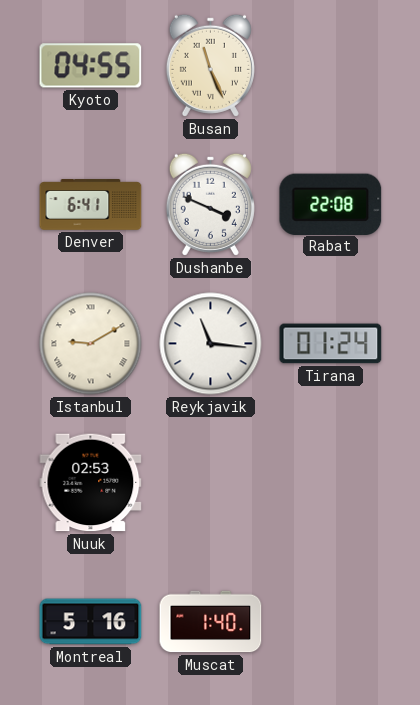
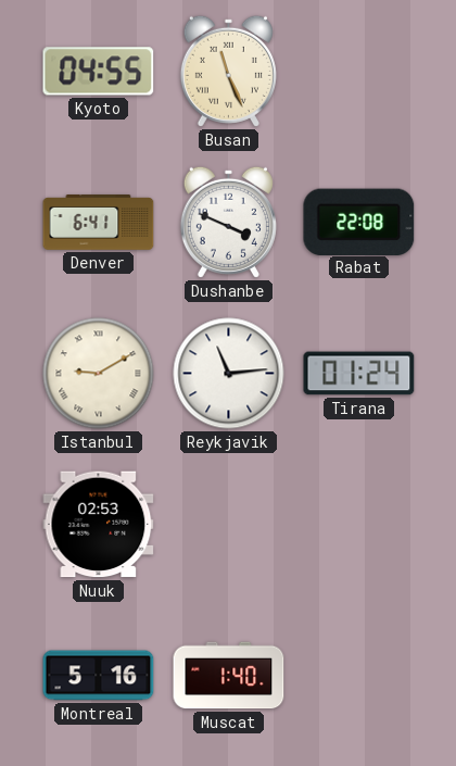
Reykjavik: 11:16 -> 11:14 (229, 374)
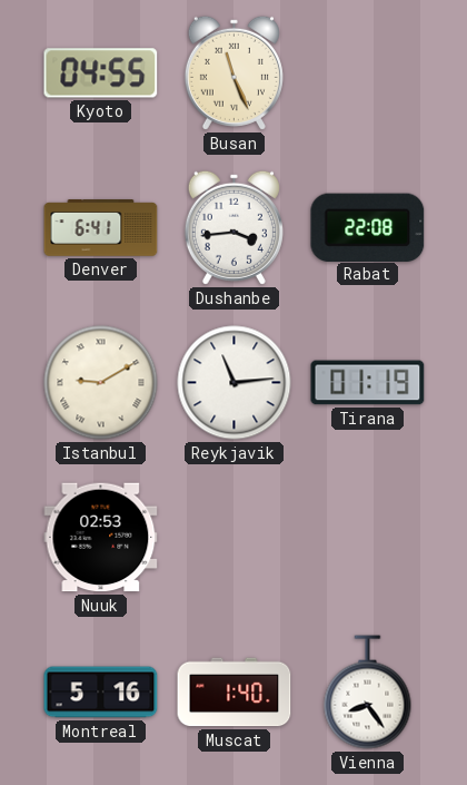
Dushanbe: 3:49 -> 3:44 (233, 227)
Tirana: 01:24 -> 01:19 (368, 383)
Vienna: none -> 8:24 (368, 693)
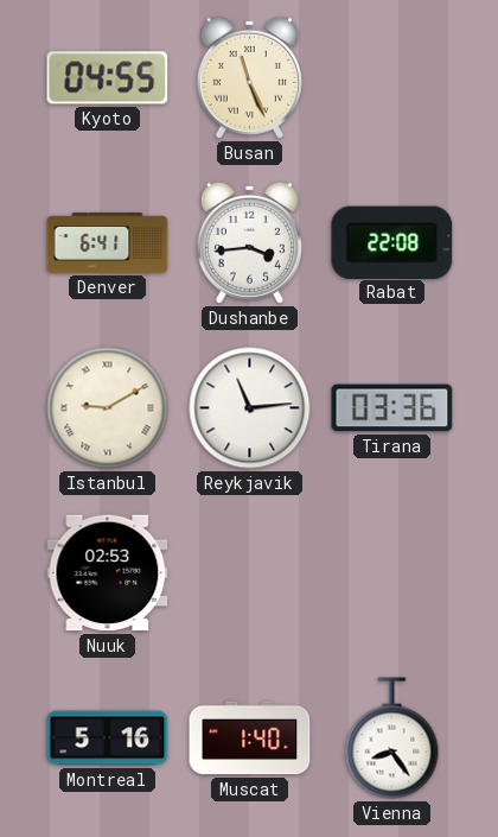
Tirana: 01:19 -> 03:36 (392, 408)
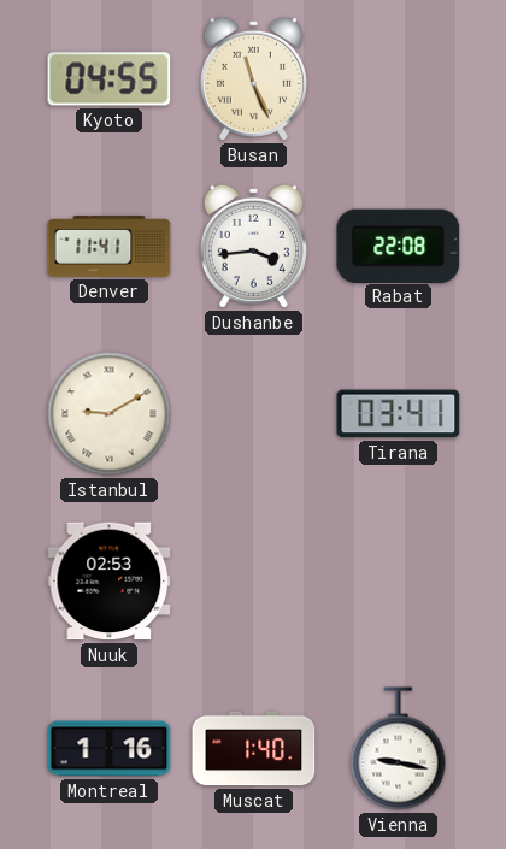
Denver: 6:41 -> 11:41 (110, 247)
Reykjavik: 11:14 -> none (250, 408)
Tirana: 03:36 -> 03:41 (399, 414)
Montreal: 5:16 -> 1:16 (110, 749)
Vienna: 8:24 -> 9:17 (399, 749)
